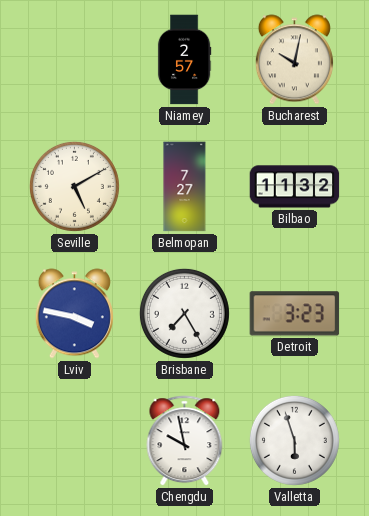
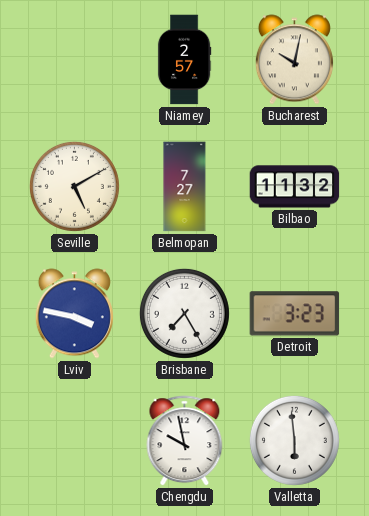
Valletta: 5:57 -> 5:59 (294, 440)
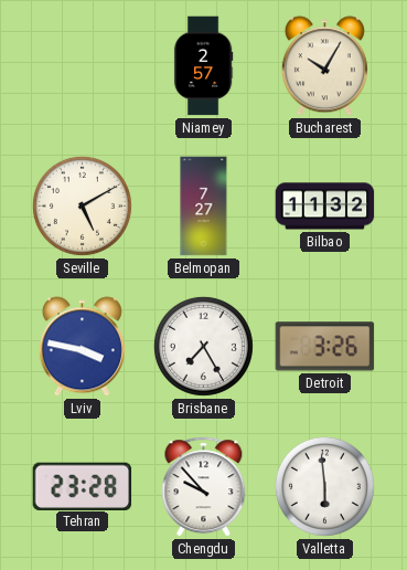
Bucharest: 10:02 -> 10:05 (324, 66)
Detroit: 3:23 -> 3:26 (325, 347)
Tehran: none -> 23:28 (83, 486)
Chengdu: 9:58 -> 9:53 (204, 487)
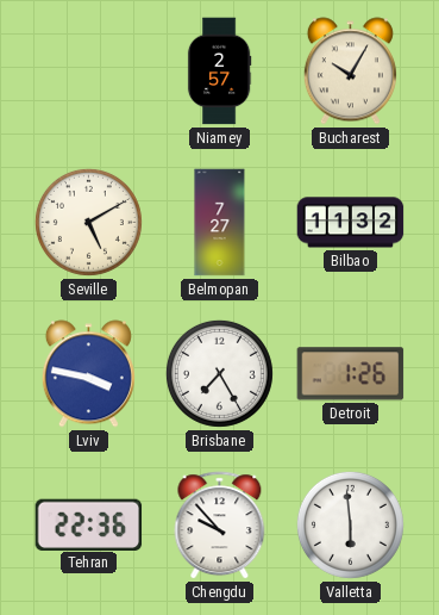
Detroit: 3:26 -> 1:26 (351, 374)
Tehran: 23:28 -> 22:36 (89, 524)
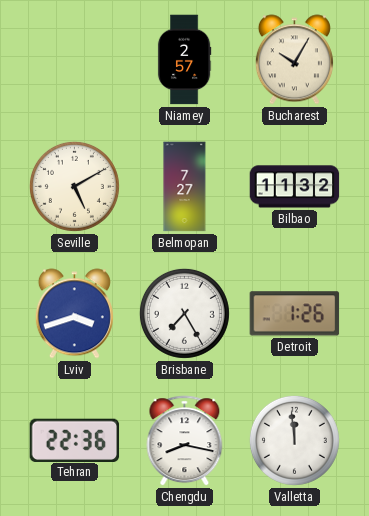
Lviv: 3:47 -> 3:42 (74, 314)
Chengdu: 9:53 -> 8:17 (185, 441)
Valletta: 5:59 -> 11:59 (294, 440)
